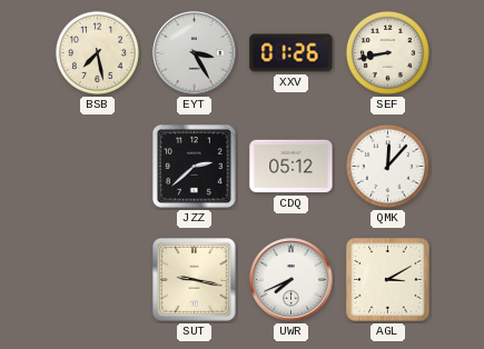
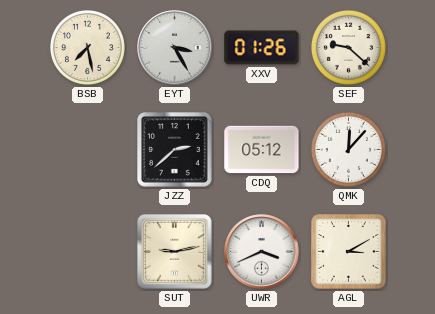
SEF: 8:43 -> 9:22 (348, 47)
SUT: 9:17 -> 9:13 (175, 252)
UWR: 7:41 -> 3:41 (262, 252)
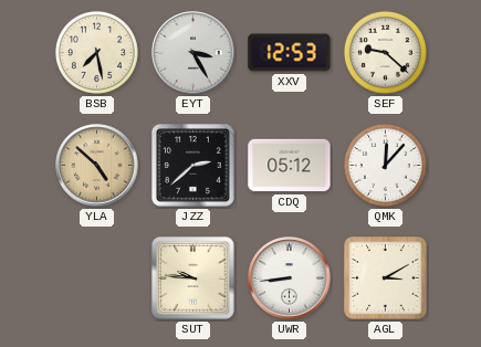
XXV: 01:26 -> 12:53 (290, 53)
YLA: none -> 4:52 (97, 166)
SUT: 9:13 -> 9:46 (194, 278)
UWR: 3:41 -> 8:44 (290, 278)
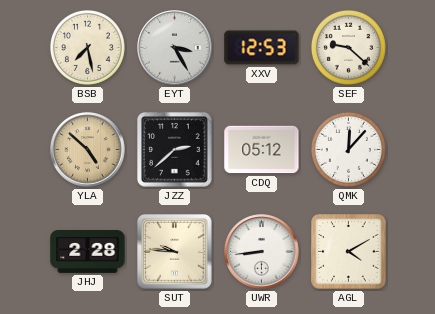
JHJ: none -> 2:28 (88, 252)
AGL: 3:10 -> 4:10 (349, 252)
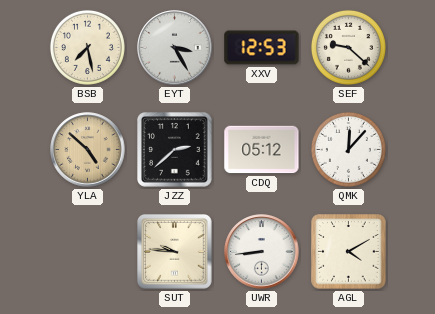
JHJ: 2:28 -> none (88, 252)
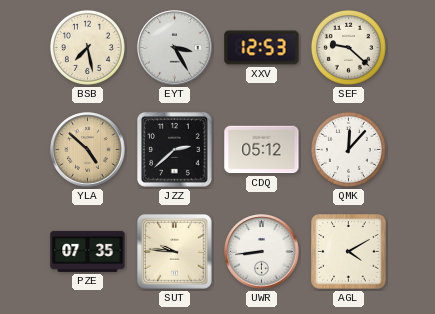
PZE: none -> 07:35 (88, 251)
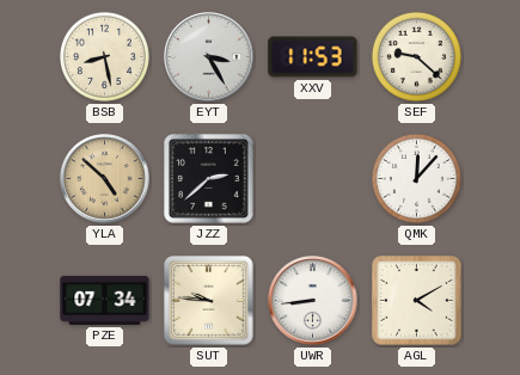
BSB: 7:28 -> 8:28 (104, 56)
XXV: 12:53 -> 11:53 (313, 57)
CDQ: 05:12 -> none (262, 150)
PZE: 07:35 -> 07:34 (105, 300)
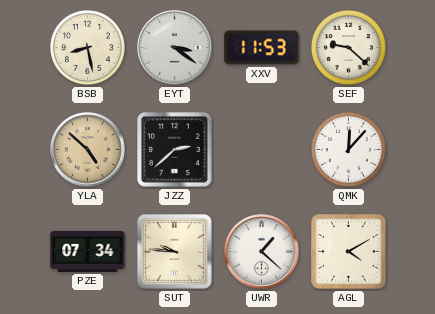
EYT: 3:25 -> 3:21 (175, 48)
UWR: 8:44 -> 1:22 (262, 252)
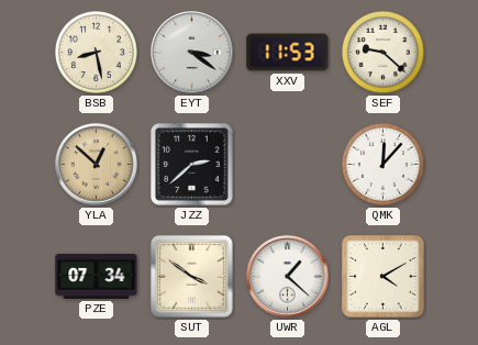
YLA: 4:52 -> 12:52 (97, 165)
SUT: 9:46 -> 3:51 (192, 277)
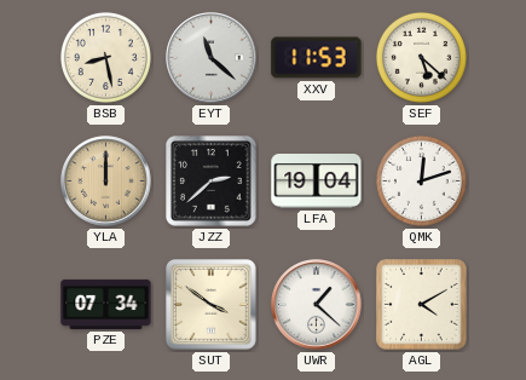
EYT: 3:21 -> 11:22 (212, 58)
SEF: 9:22 -> 5:22 (421, 57)
YLA: 12:52 -> 12:00 (106, 182)
LFA: none -> 19:04 (317, 182)
QMK: 12:07 -> 12:12 (421, 180)
